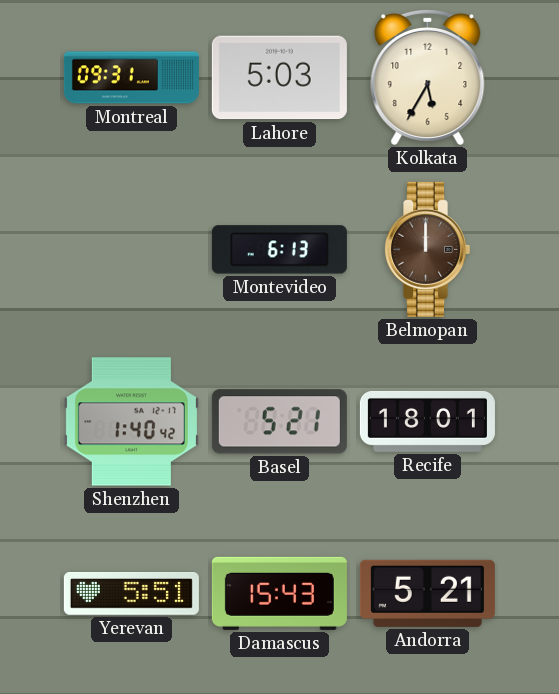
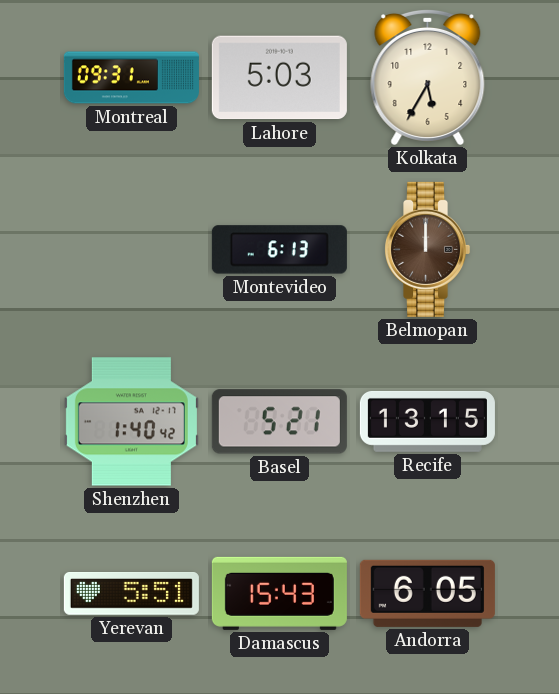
Recife: 18:01 -> 13:15 (427, 421)
Andorra: 5:21 -> 6:05 (427, 593)
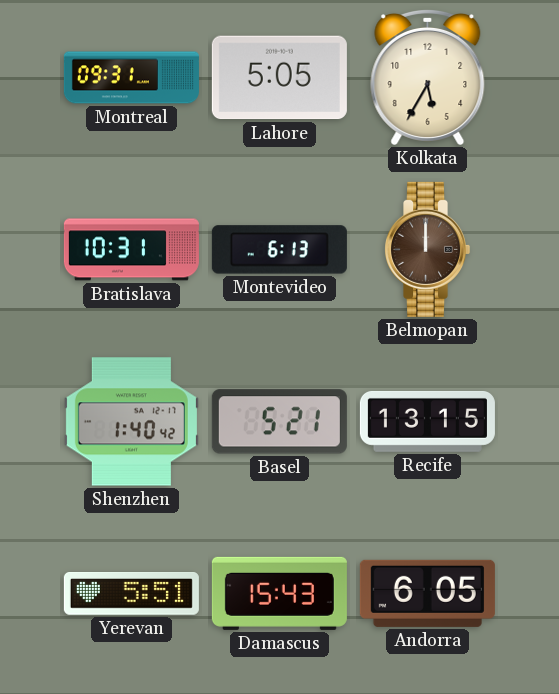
Lahore: 5:03 -> 5:05 (279, 78)
Bratislava: none -> 10:31 (131, 250)
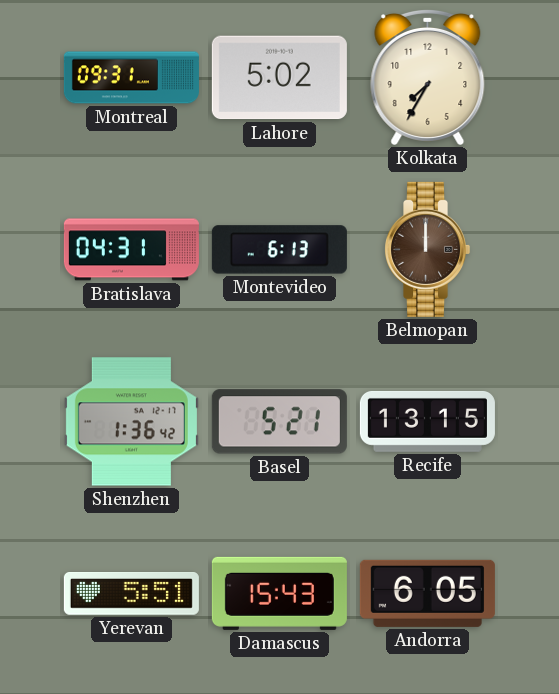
Lahore: 5:05 -> 5:02 (279, 78)
Kolkata: 5:35 -> 7:35 (428, 77)
Bratislava: 10:31 -> 04:31 (131, 250)
Shenzhen: 1:40 -> 1:36 (131, 422)
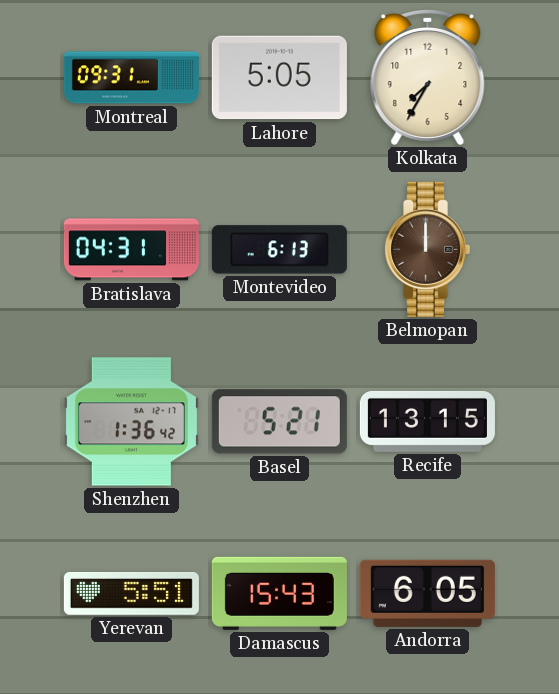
Lahore: 5:02 -> 5:05 (279, 78)
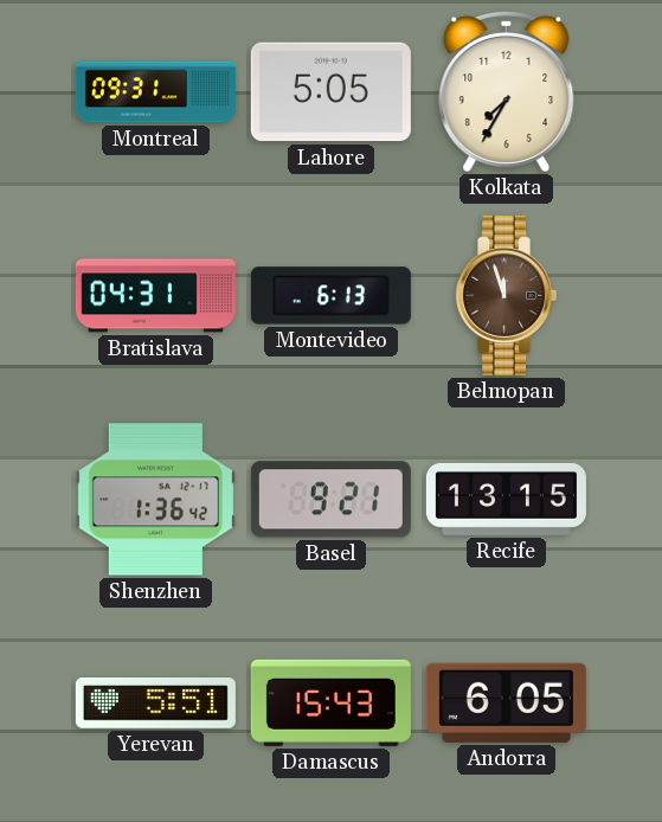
Belmopan: 12:00 -> 11:57 (507, 295)
Basel: 5:21 -> 9:21 (330, 500)
